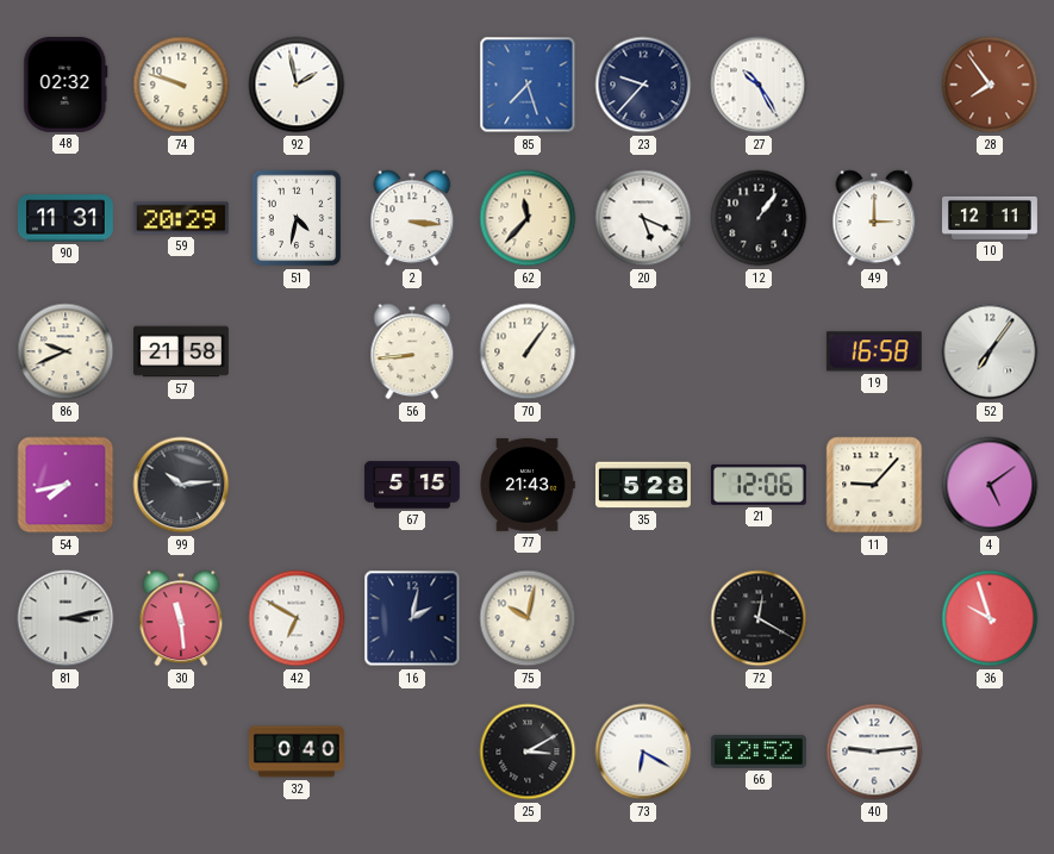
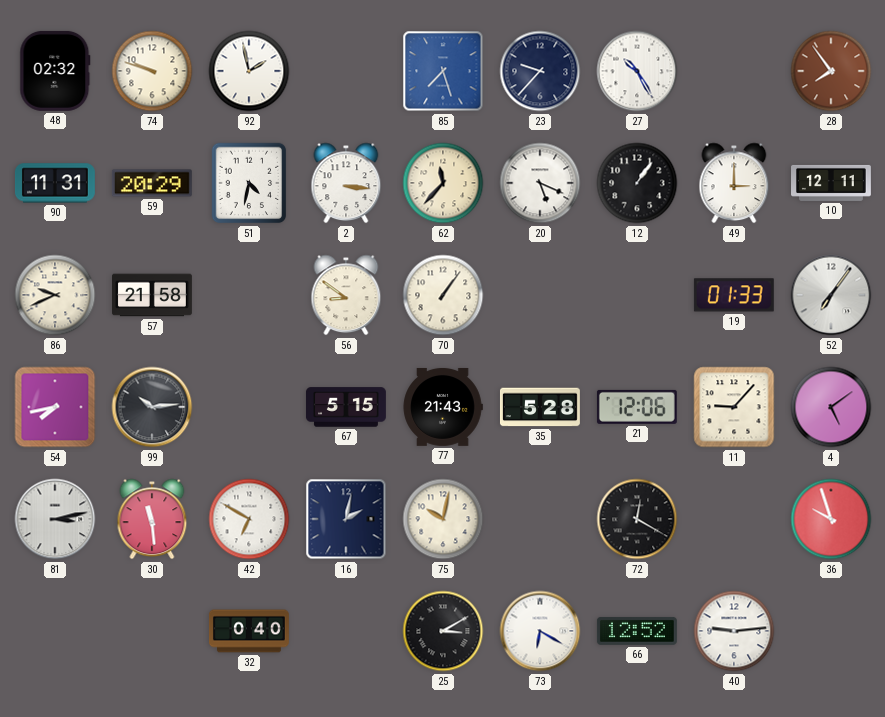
56: 8:44 -> 8:51 (346, 295)
19: 16:58 -> 01:33 (734, 295)
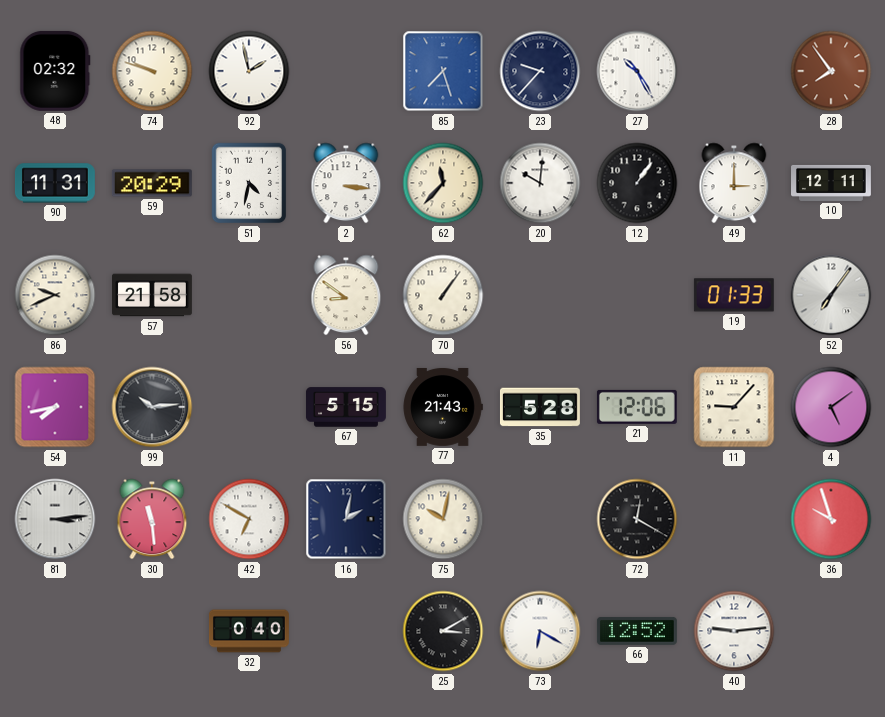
20: 5:19 -> 10:01 (540, 183)
81: 3:13 -> 3:14 (55, 519)
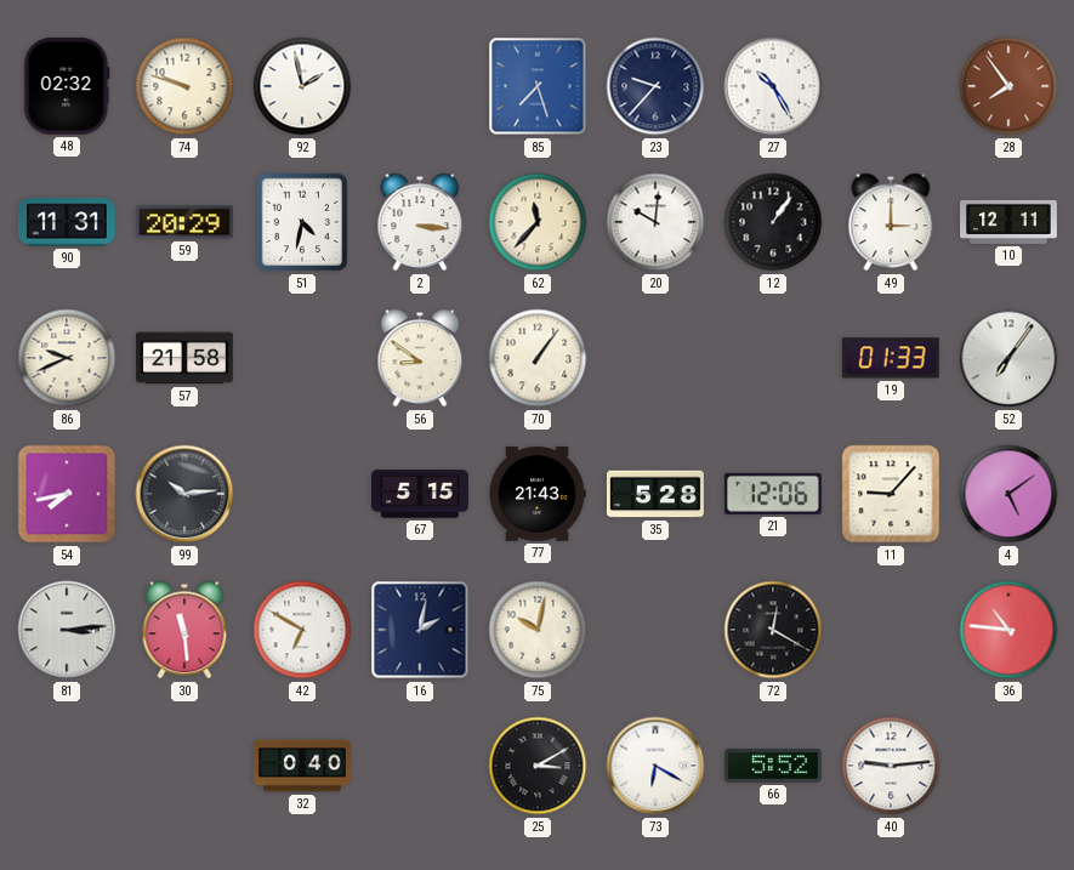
36: 9:57 -> 10:46 (1008, 630)
66: 12:52 -> 5:52 (773, 766)
